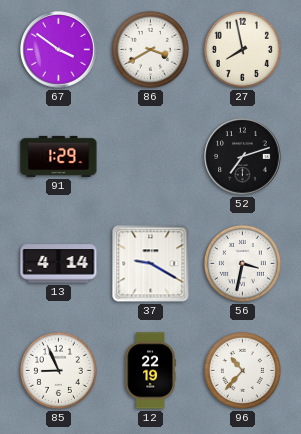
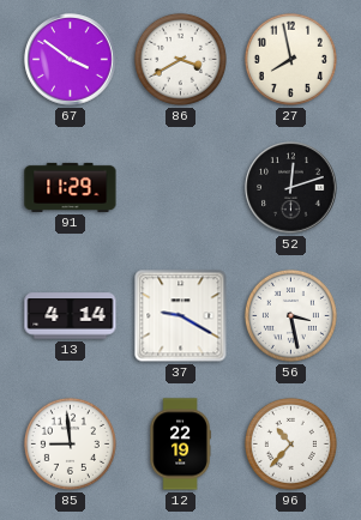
91: 1:29 -> 11:29 (71, 187)
52: 7:12 -> 12:12 (291, 188)
56: 3:32 -> 3:28 (290, 315)
85: 8:56 -> 8:59 (70, 443)
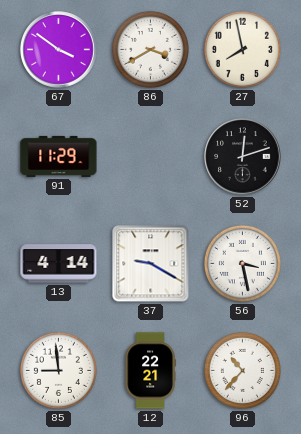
12: 22:19 -> 22:21 (150, 371)
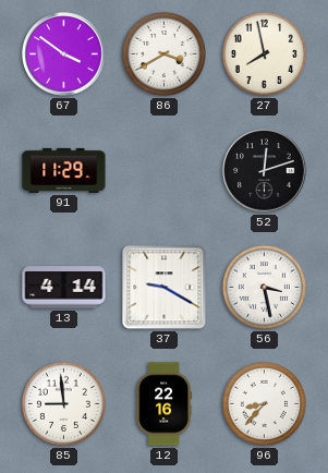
12: 22:21 -> 22:16 (163, 404)
96: 10:37 -> 8:37 (264, 403)
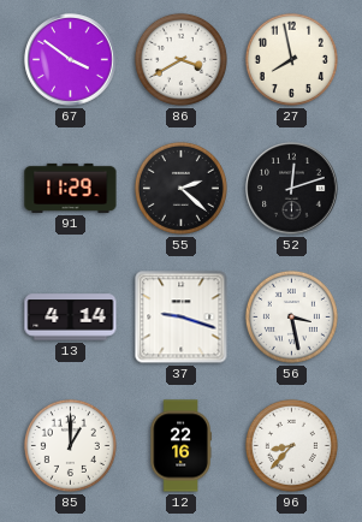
55: none -> 2:22 (180, 188)
37: 9:20 -> 9:18 (182, 318)
85: 8:59 -> 1:00 (70, 445)
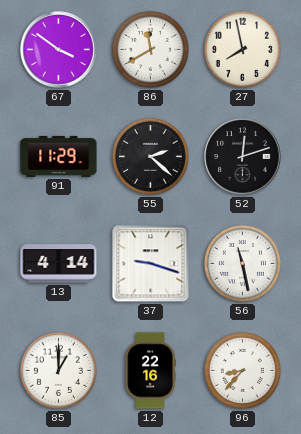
86: 3:40 -> 11:40 (150, 49)
56: 3:28 -> 11:28 (242, 263)
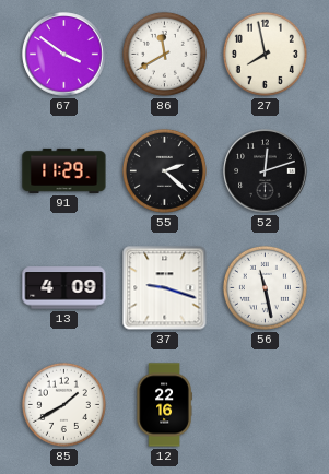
13: 4:14 -> 4:09 (64, 288)
85: 1:00 -> 1:40 (63, 404)
96: 8:37 -> none (242, 370)
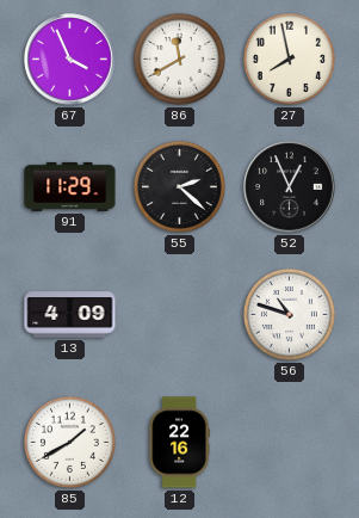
67: 3:51 -> 3:56 (70, 60)
52: 12:12 -> 12:56 (290, 187)
37: 9:18 -> none (165, 288)
56: 11:28 -> 10:48 (289, 314)
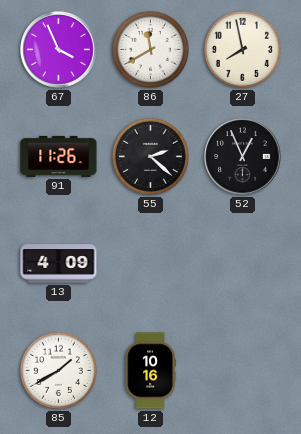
91: 11:29 -> 11:26 (59, 156)
56: 10:48 -> none (289, 314)
12: 22:16 -> 10:16 (150, 371)
